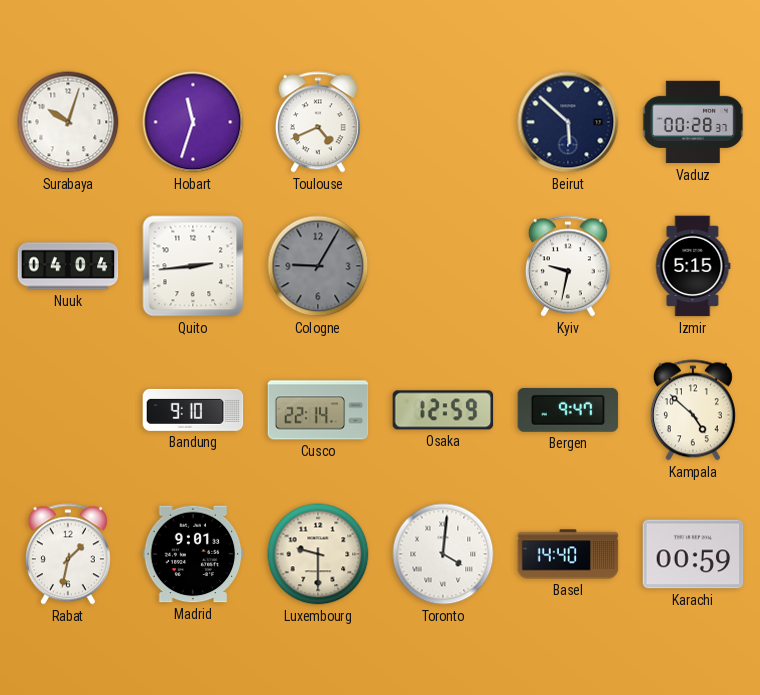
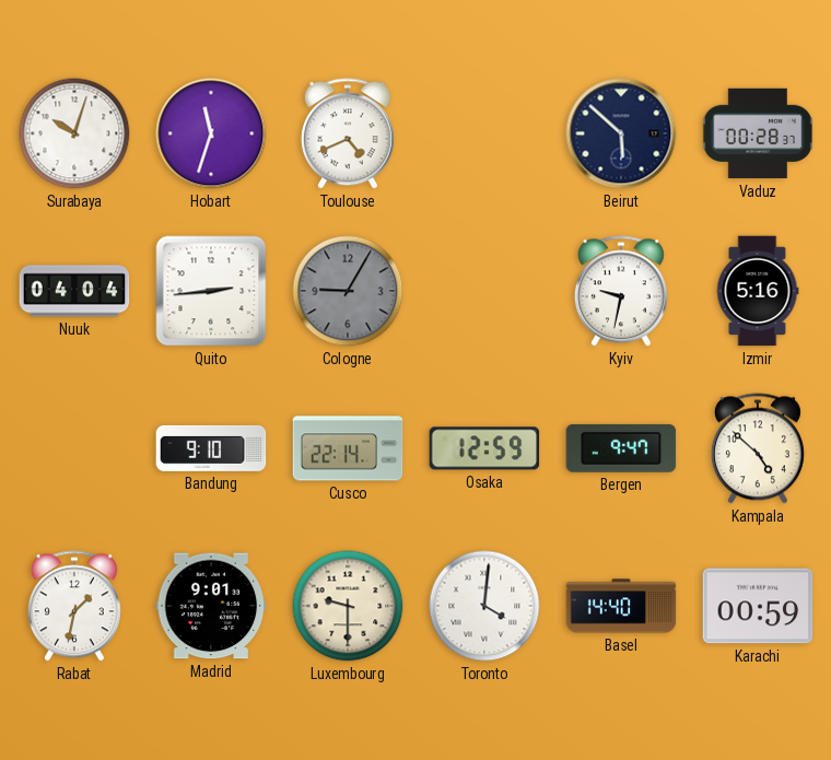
Izmir: 5:15 -> 5:16 (758, 291)
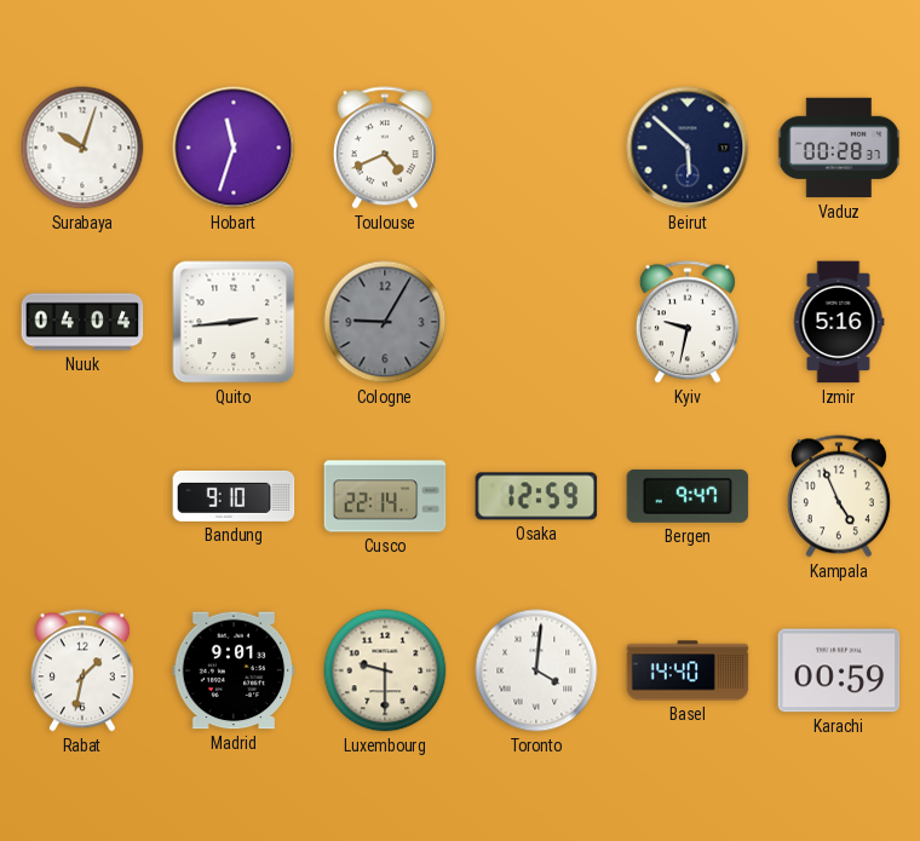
Kampala: 4:52 -> 4:56 (839, 496)
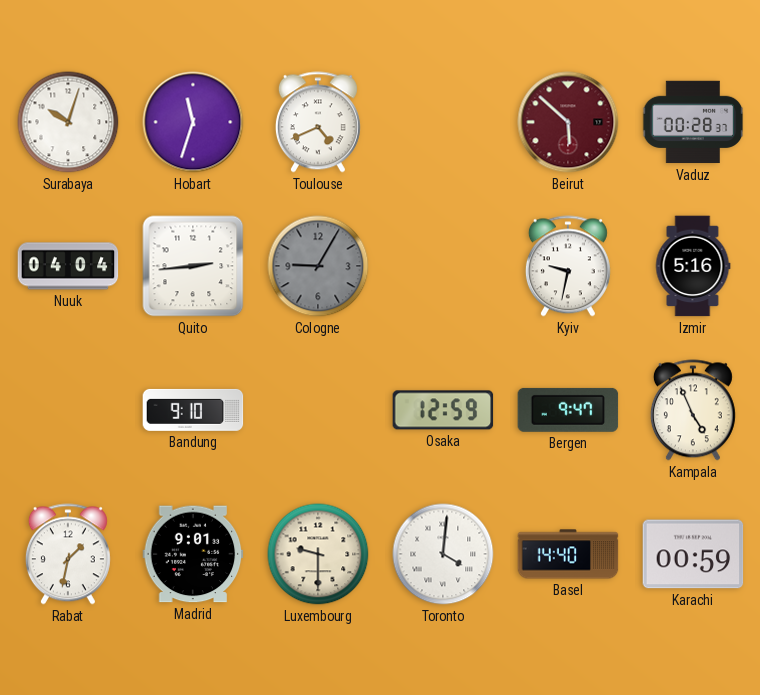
Beirut dial: navy -> burgundy (568, 122)
Cusco: 22:14 -> none (385, 496)
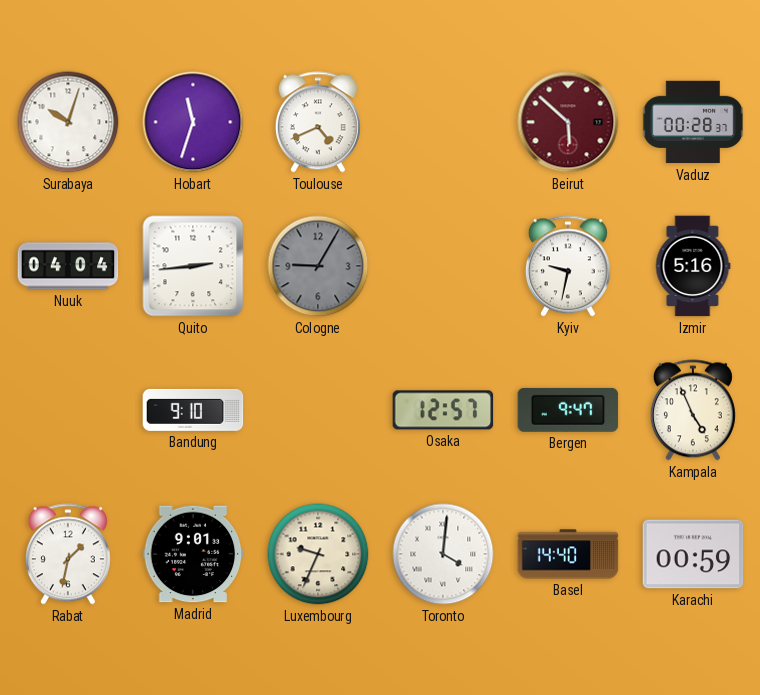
Osaka: 12:59 -> 12:57 (443, 410)
Luxembourg: 9:30 -> 9:34 (318, 554)
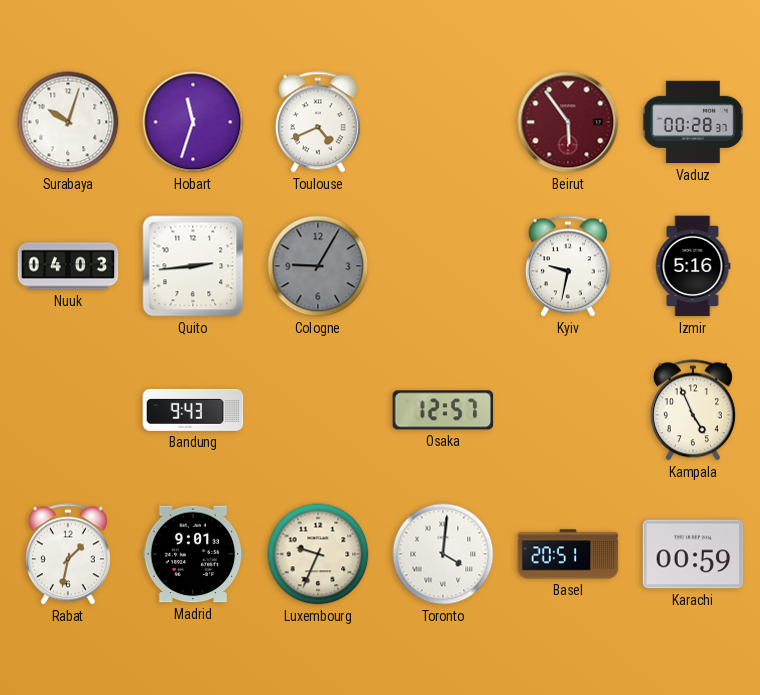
Beirut: 5:52 -> 5:54 (568, 122)
Nuuk: 04:04 -> 04:03 (68, 266)
Bandung: 9:10 -> 9:43 (193, 410)
Bergen: 9:47 -> none (568, 410)
Basel: 14:40 -> 20:51 (568, 554)
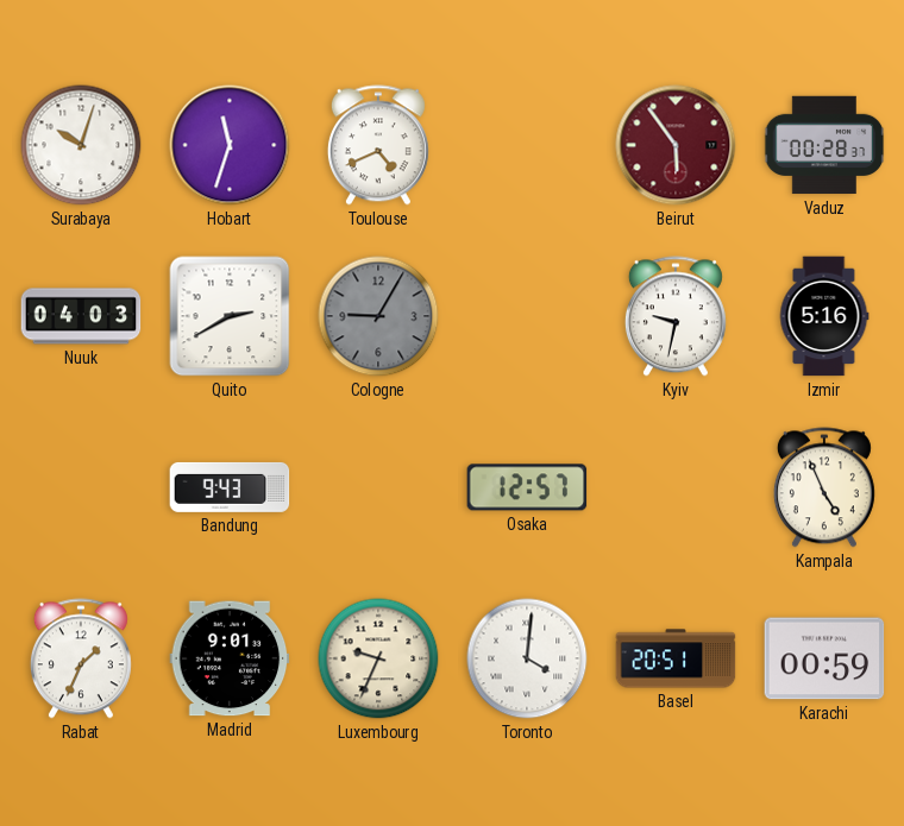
Quito: 2:44 -> 2:40 (230, 316)
Rabat: 1:32 -> 1:34 (81, 658)
